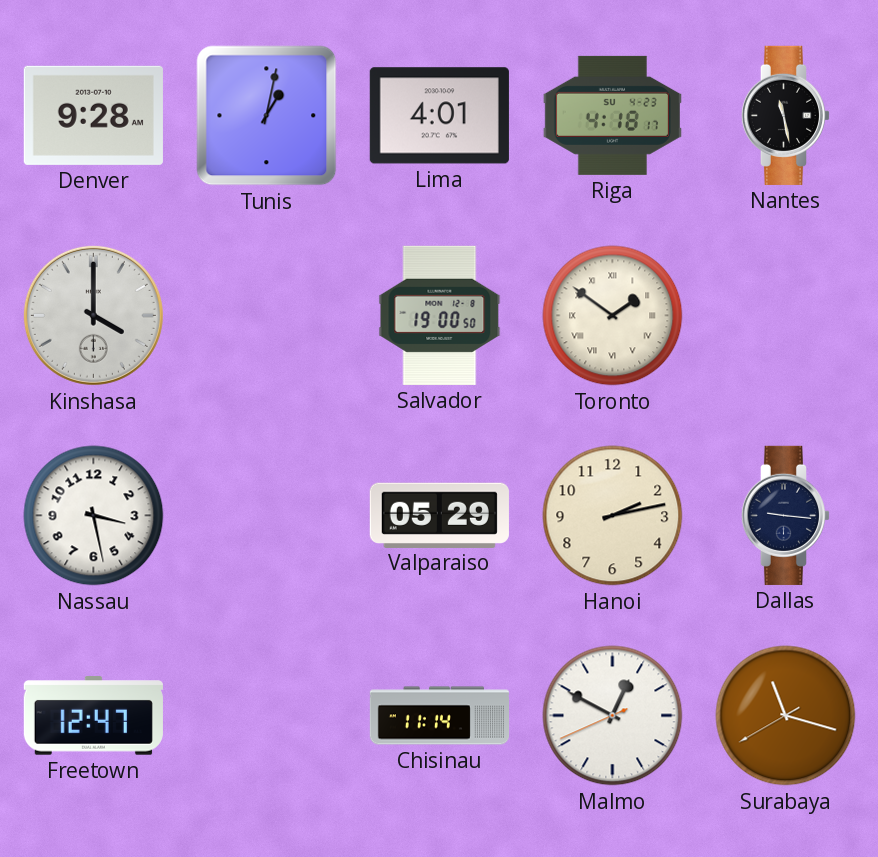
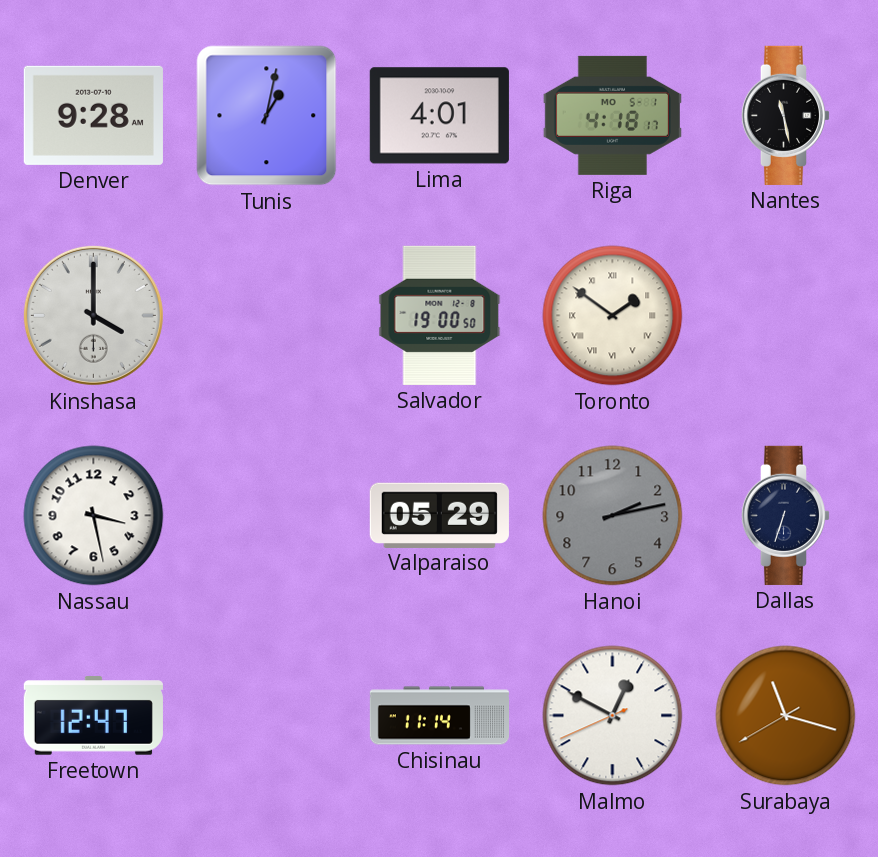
Riga date: SU 4-23 -> MO 5-1 (612, 115)
Hanoi dial: cream -> grey (613, 516)
Dallas: 9:16 -> 6:33 (786, 515)
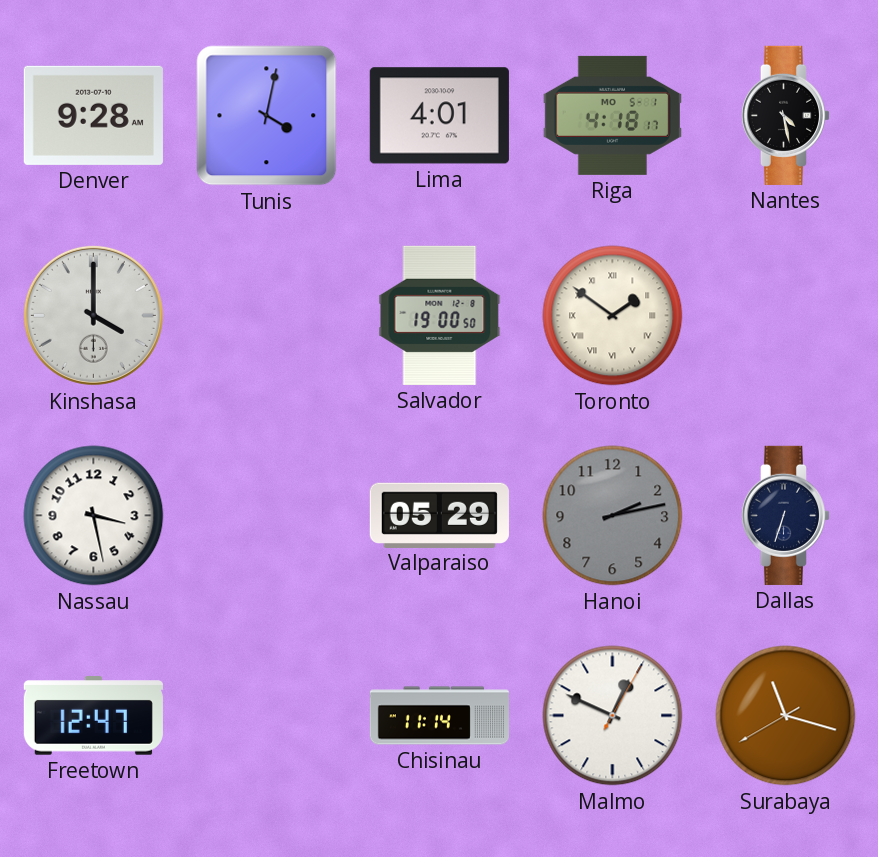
Tunis: 1:02 -> 4:02 (267, 116)
Nantes: 11:28 -> 4:28 (786, 115)
Malmo: 12:49:41 -> 12:49:05 (613, 716)
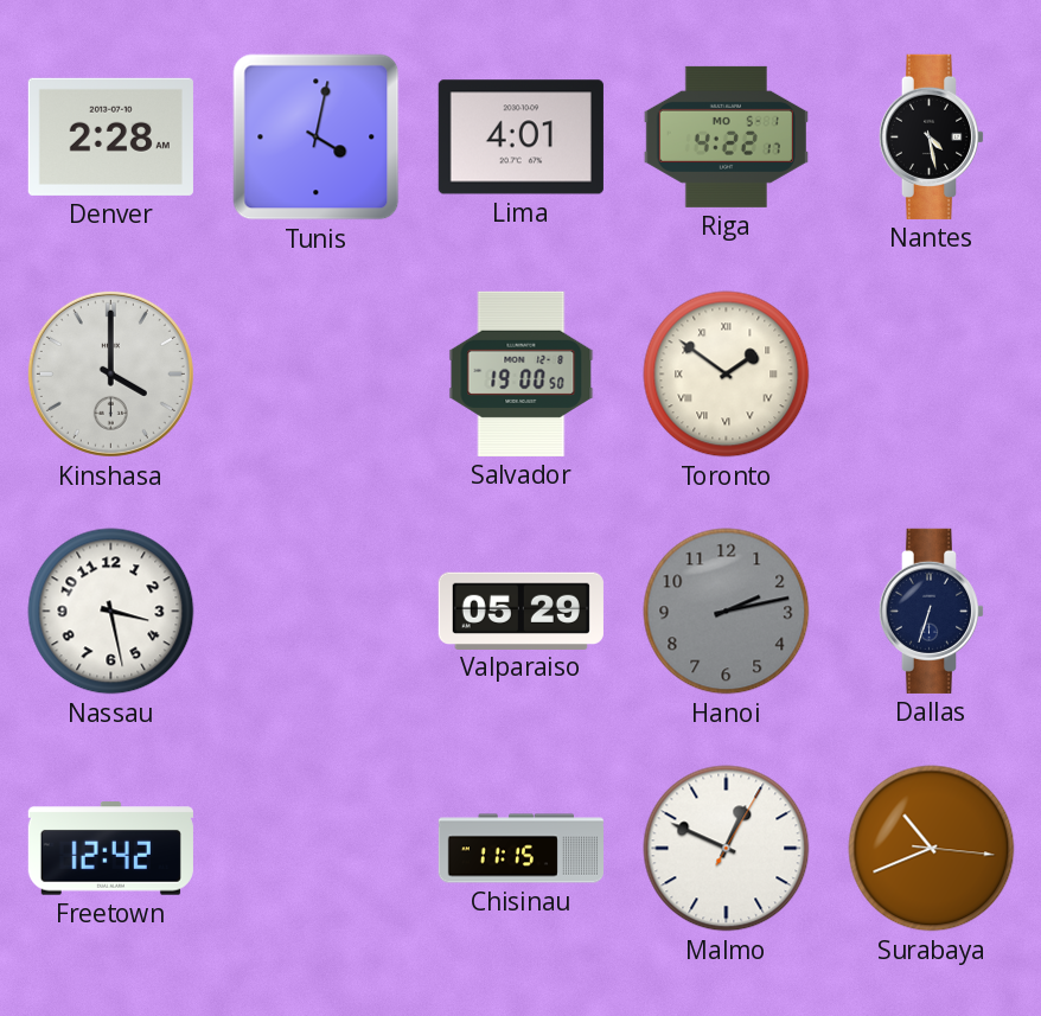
Denver: 9:28 -> 2:28 (110, 136)
Riga: 4:18 -> 4:22 (726, 136)
Freetown: 12:47 -> 12:42 (110, 849)
Chisinau: 11:14 -> 11:15 (520, 849)
Surabaya: 11:17 -> 10:41 (932, 849)
